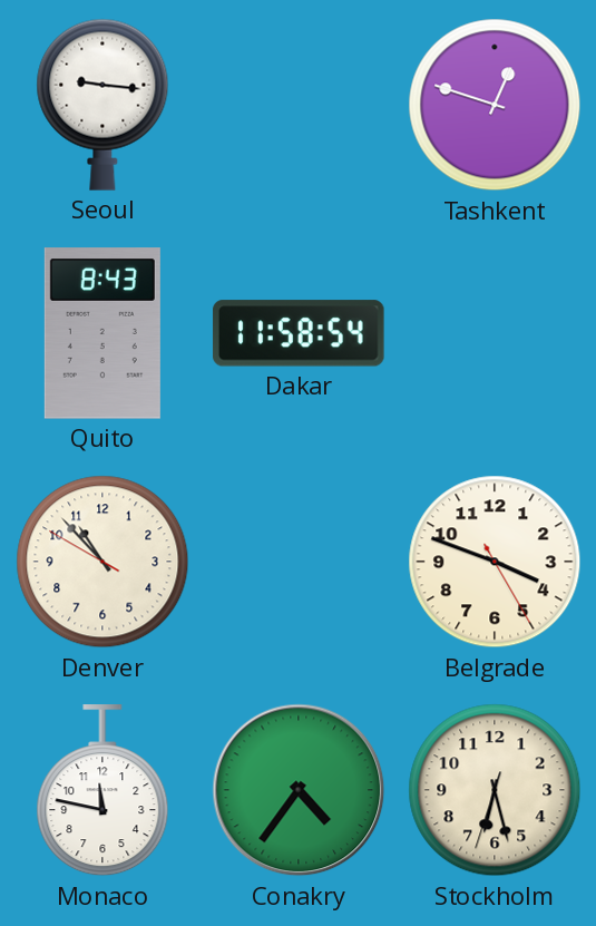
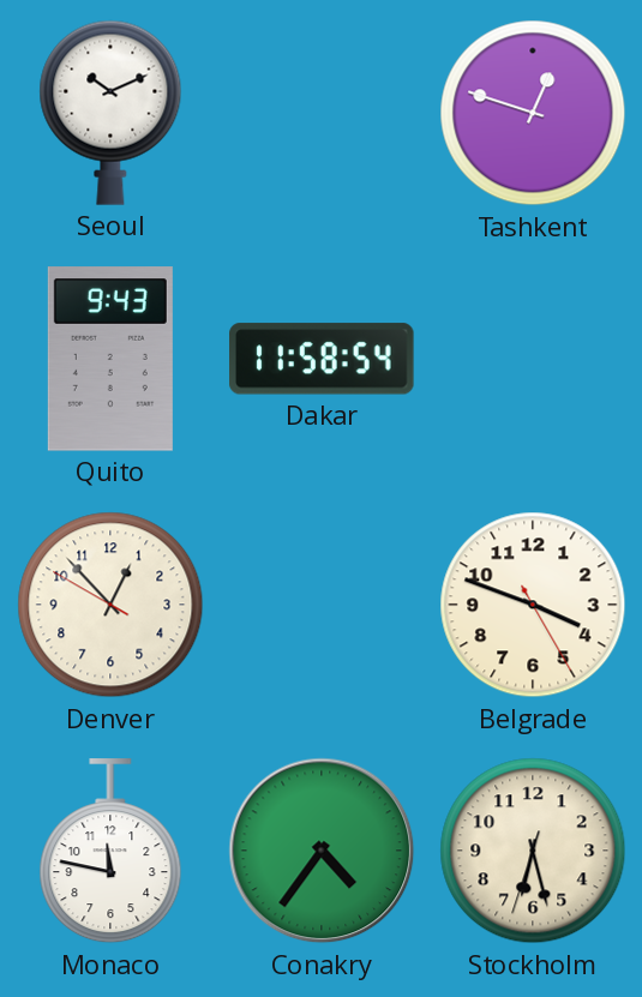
Seoul: 9:16 -> 10:11 (110, 113)
Quito: 8:43 -> 9:43 (110, 359)
Denver: 10:52 -> 12:52 (110, 605)
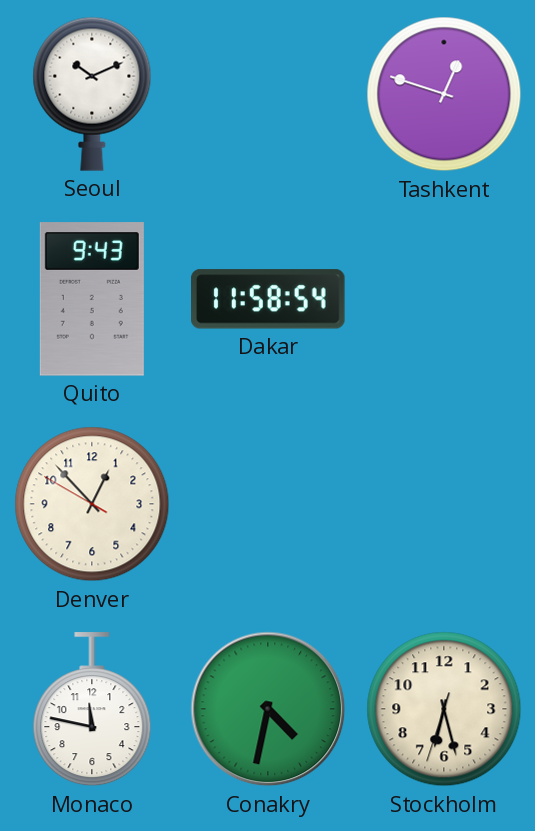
Belgrade: 3:48 -> none (533, 605)
Conakry: 4:36 -> 4:32 (268, 709)
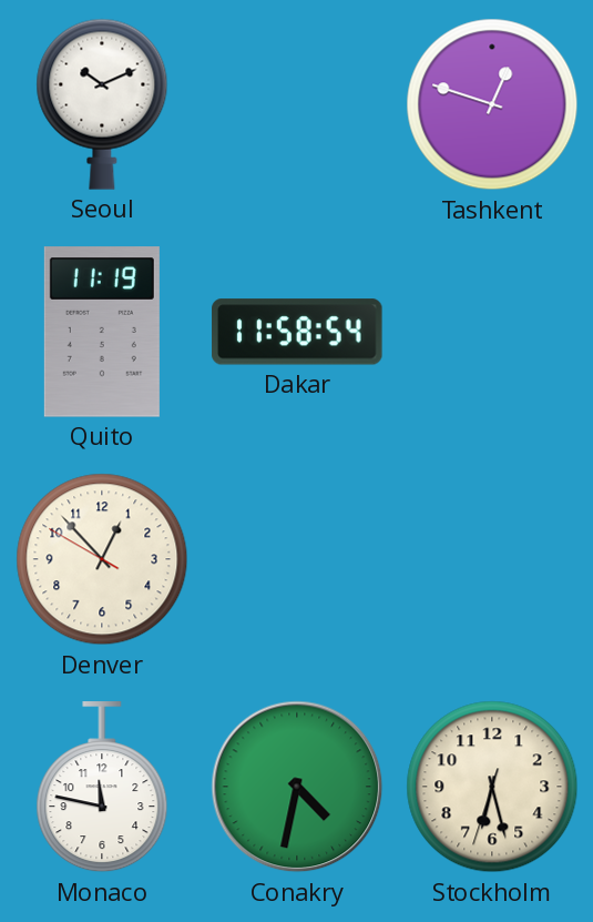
Quito: 9:43 -> 11:19 (102, 332)
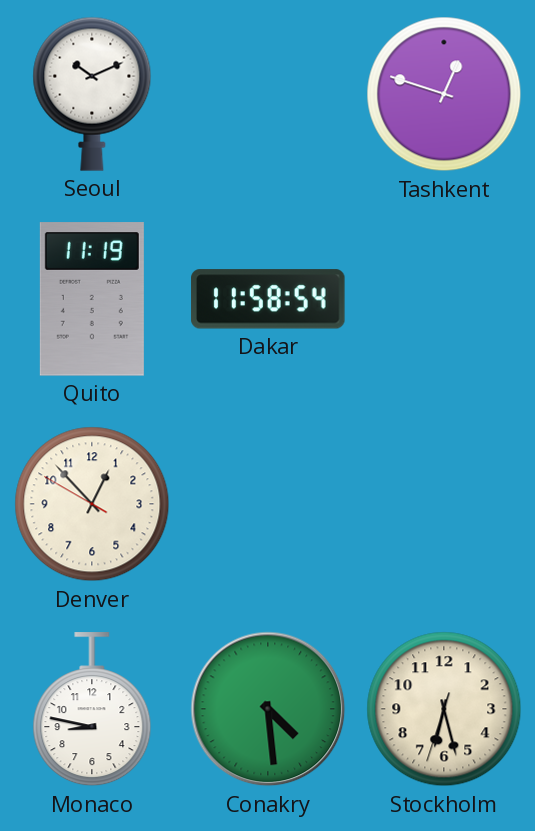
Monaco: 11:47 -> 8:47 (92, 710)
Conakry: 4:32 -> 4:29 (268, 709)
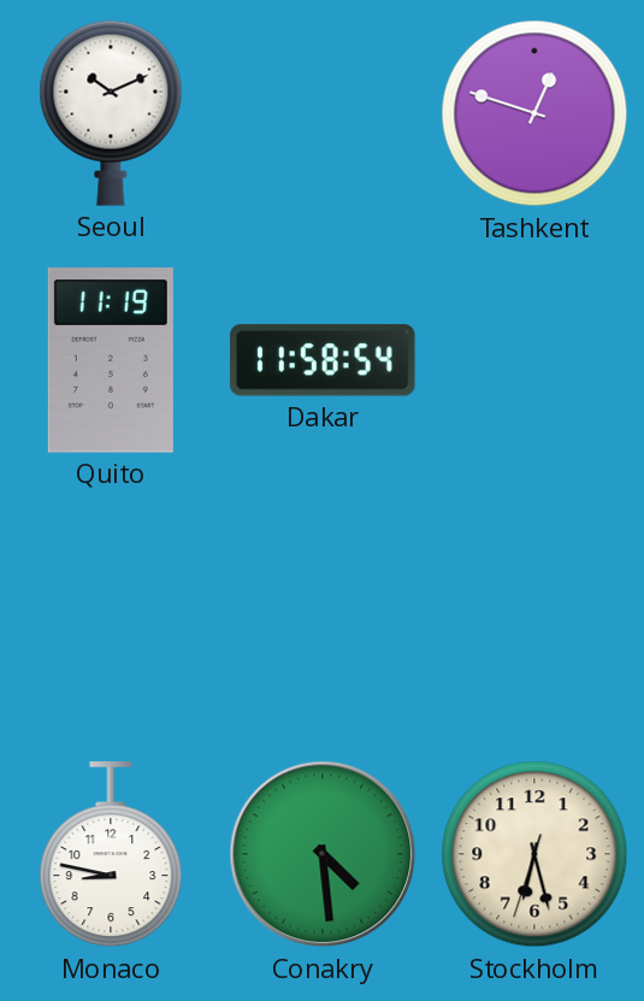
Denver: 12:52 -> none (92, 504)
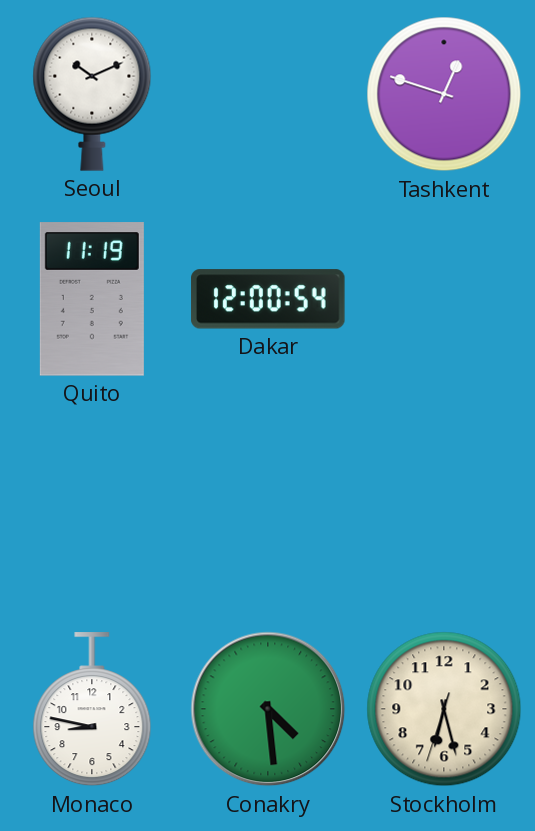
Dakar: 11:58 -> 12:00 (268, 299)
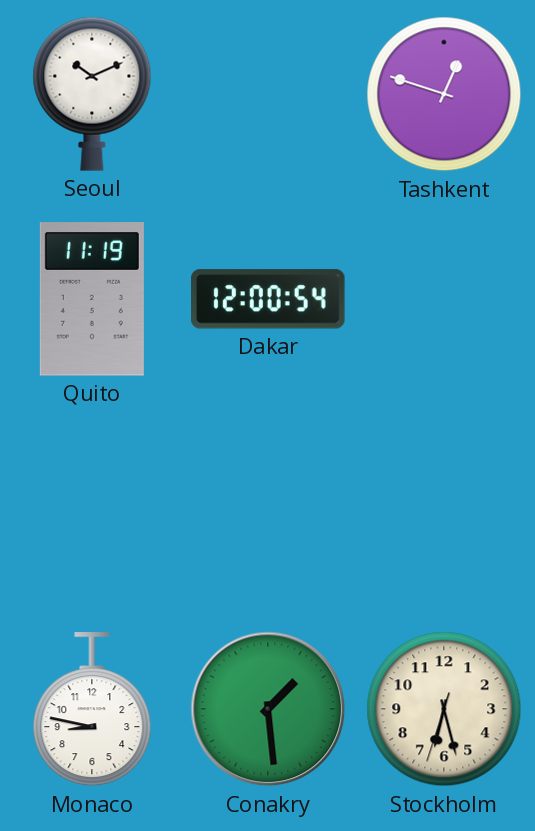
Conakry: 4:29 -> 1:29 (268, 709)
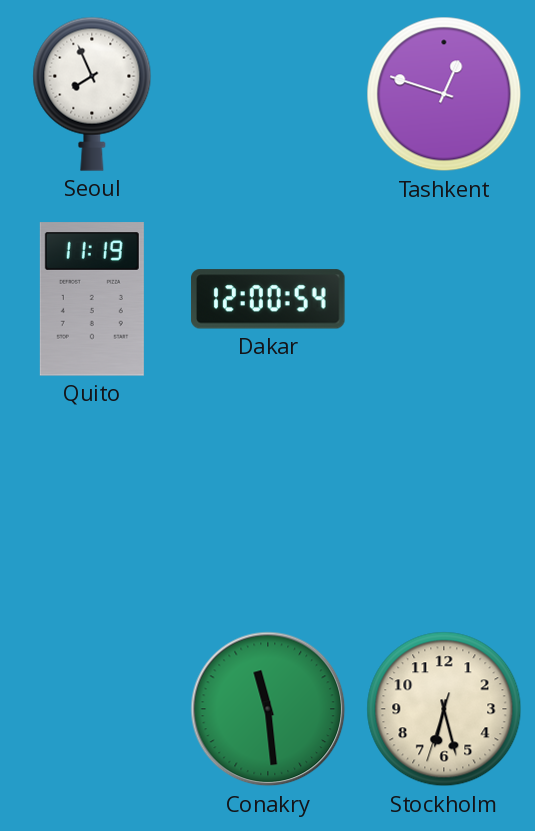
Seoul: 10:11 -> 7:56 (92, 94)
Monaco: 8:47 -> none (92, 710)
Conakry: 1:29 -> 11:29 (268, 709)
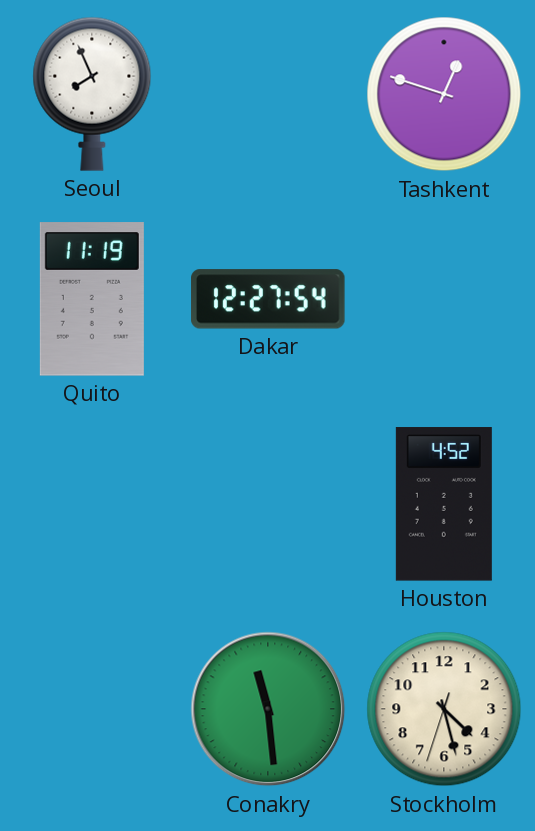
Dakar: 12:00 -> 12:27 (268, 299)
Houston: none -> 4:52 (444, 504)
Stockholm: 6:27 -> 4:27 (444, 709)
